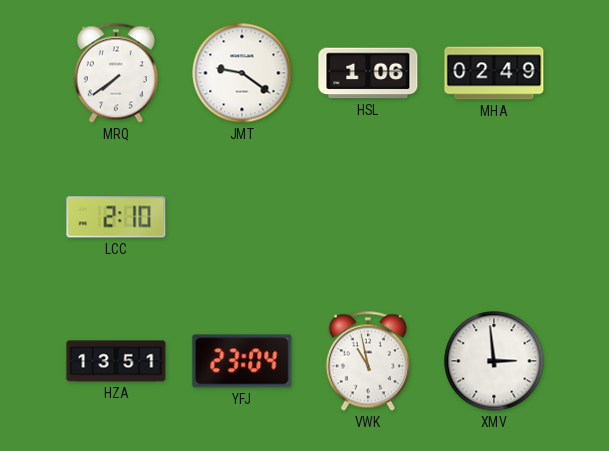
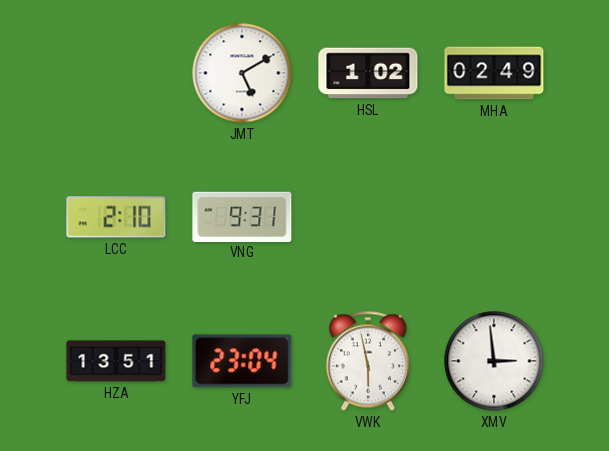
MRQ: 7:39 -> none (116, 73)
JMT: 9:21 -> 5:10 (242, 73)
HSL: 1:06 -> 1:02 (368, 73)
VNG: none -> 9:31 (242, 216)
VWK: 10:58 -> 5:58 (368, 361)
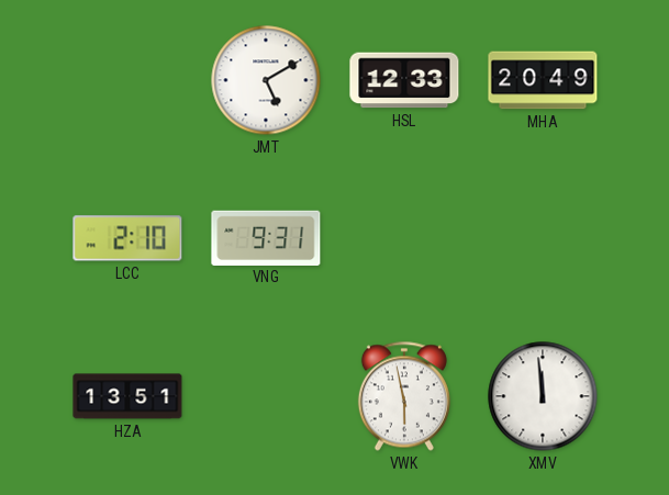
HSL: 1:02 -> 12:33 (404, 80)
MHA: 02:49 -> 20:49 (543, 80)
YFJ: 23:04 -> none (242, 361)
XMV: 2:59 -> 11:59 (543, 396)
